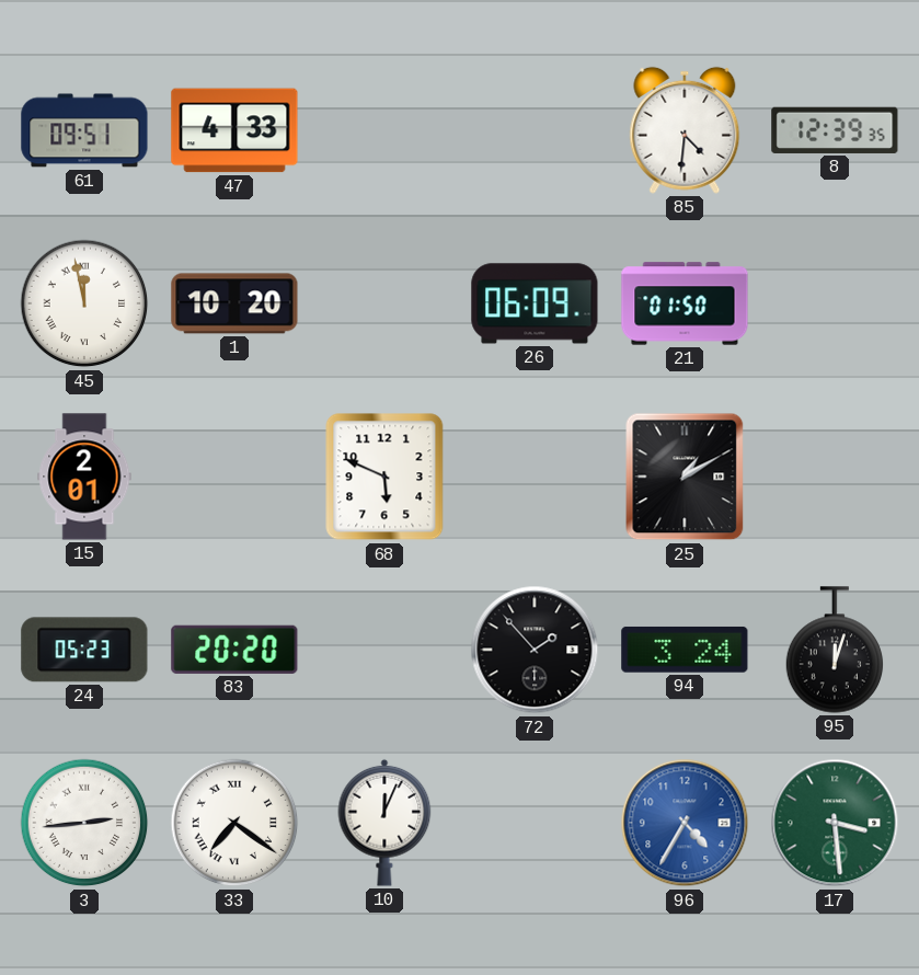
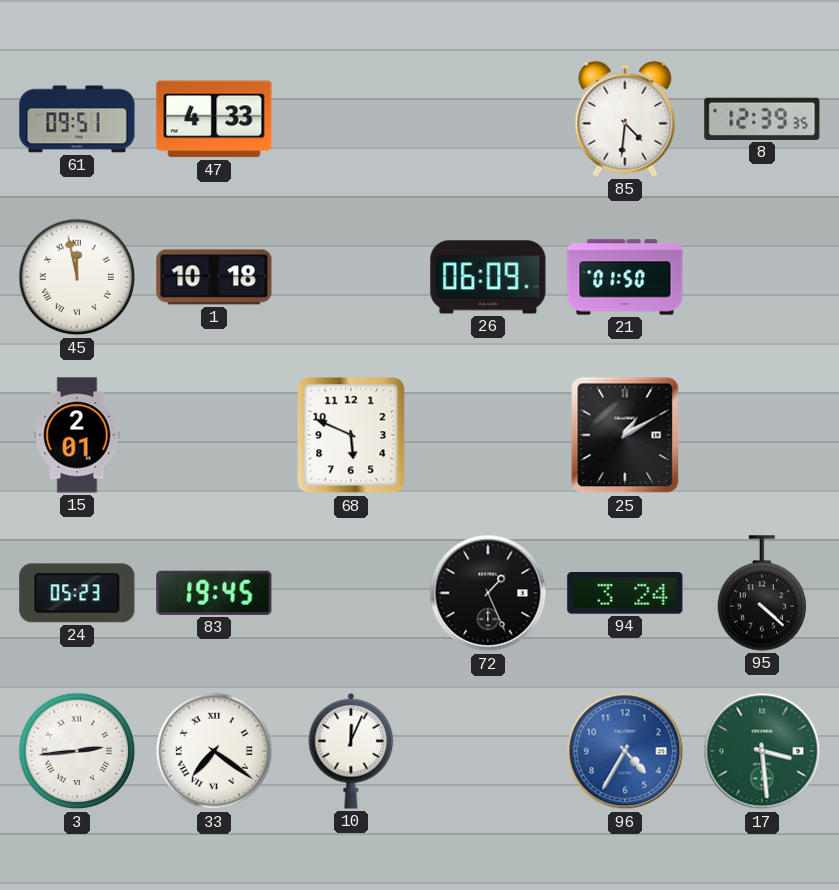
1: 10:20 -> 10:18 (214, 277)
83: 20:20 -> 19:45 (214, 593)
72: 1:53 -> 1:26 (488, 593)
95: 12:03 -> 4:22 (762, 593)
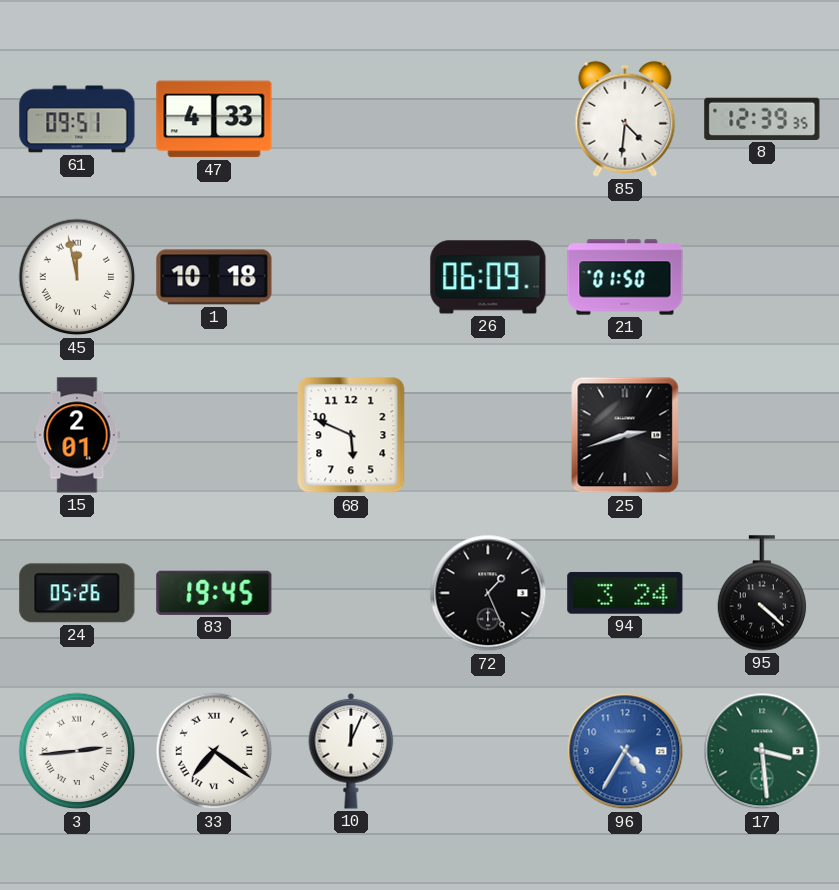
25: 1:10 -> 2:42 (625, 435)
24: 05:23 -> 05:26 (77, 593)
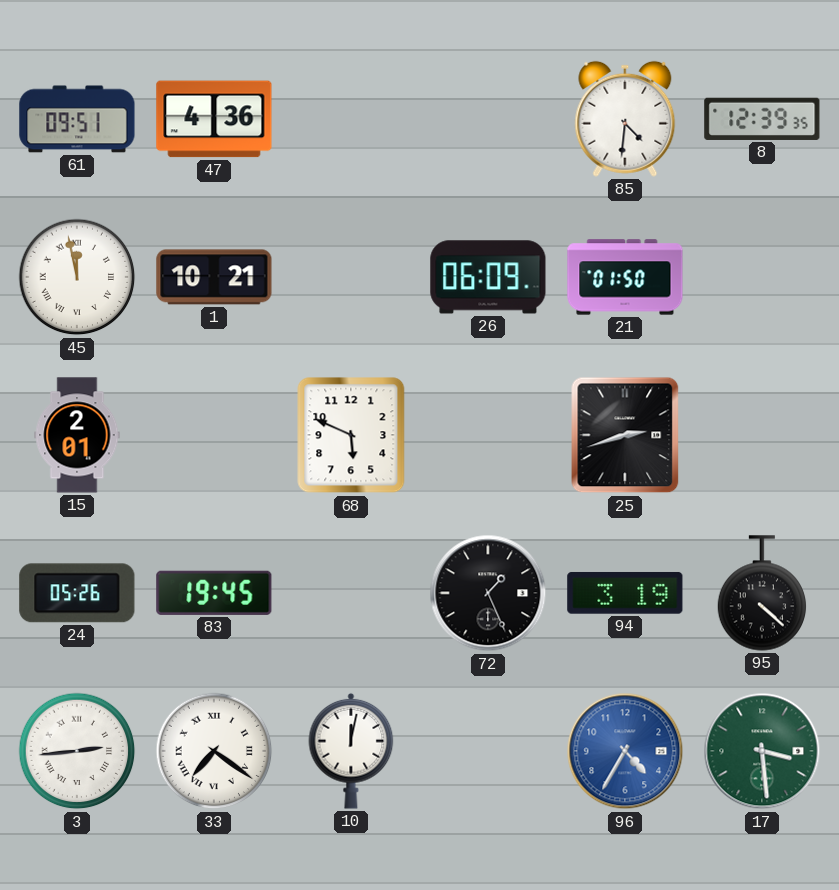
47: 4:33 -> 4:36 (214, 119)
1: 10:18 -> 10:21 (214, 277)
94: 3:24 -> 3:19 (625, 593)
10: 12:04 -> 12:02 (351, 751)
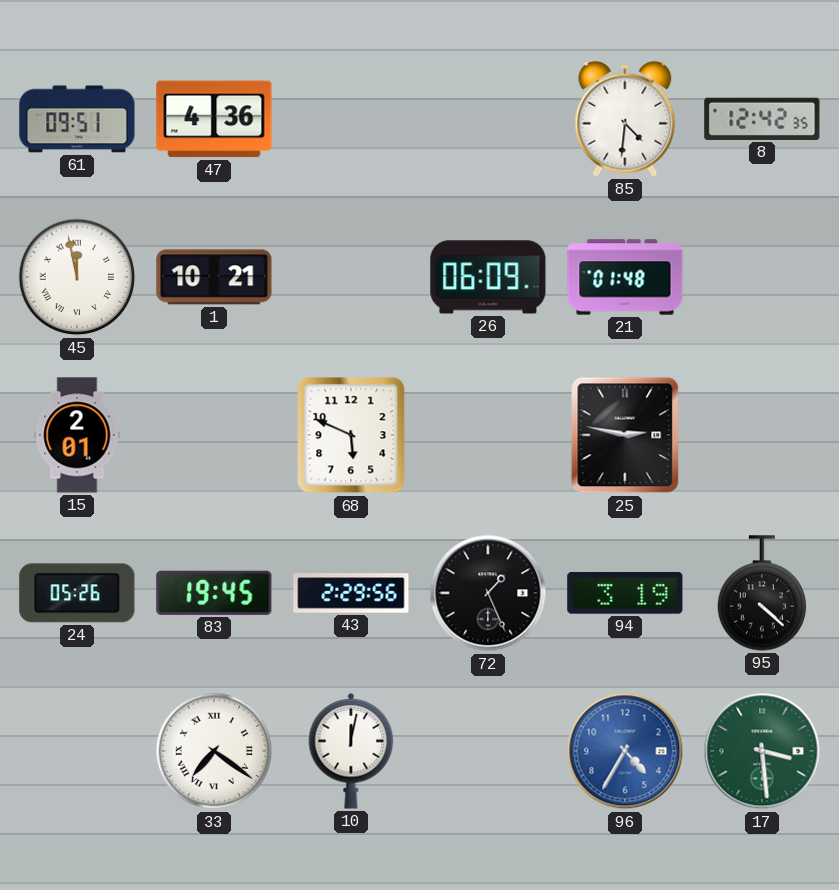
8: 12:39 -> 12:42 (762, 119)
21: 01:50 -> 01:48 (625, 277)
25: 2:42 -> 2:47 (625, 435)
43: none -> 2:29 (351, 593)
3: 2:44 -> none (77, 751)
